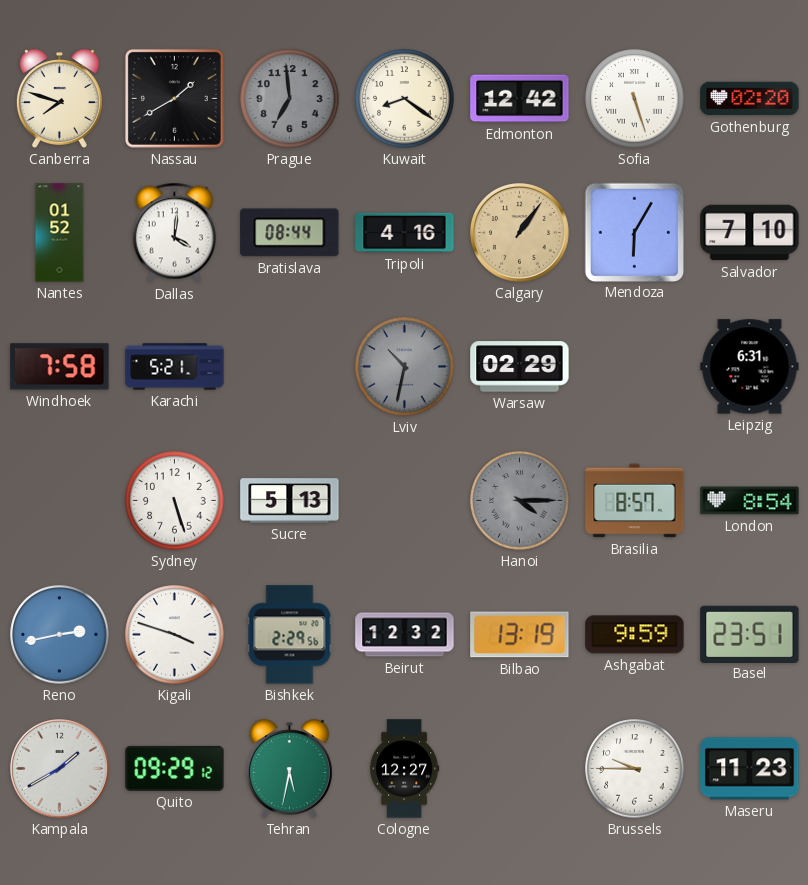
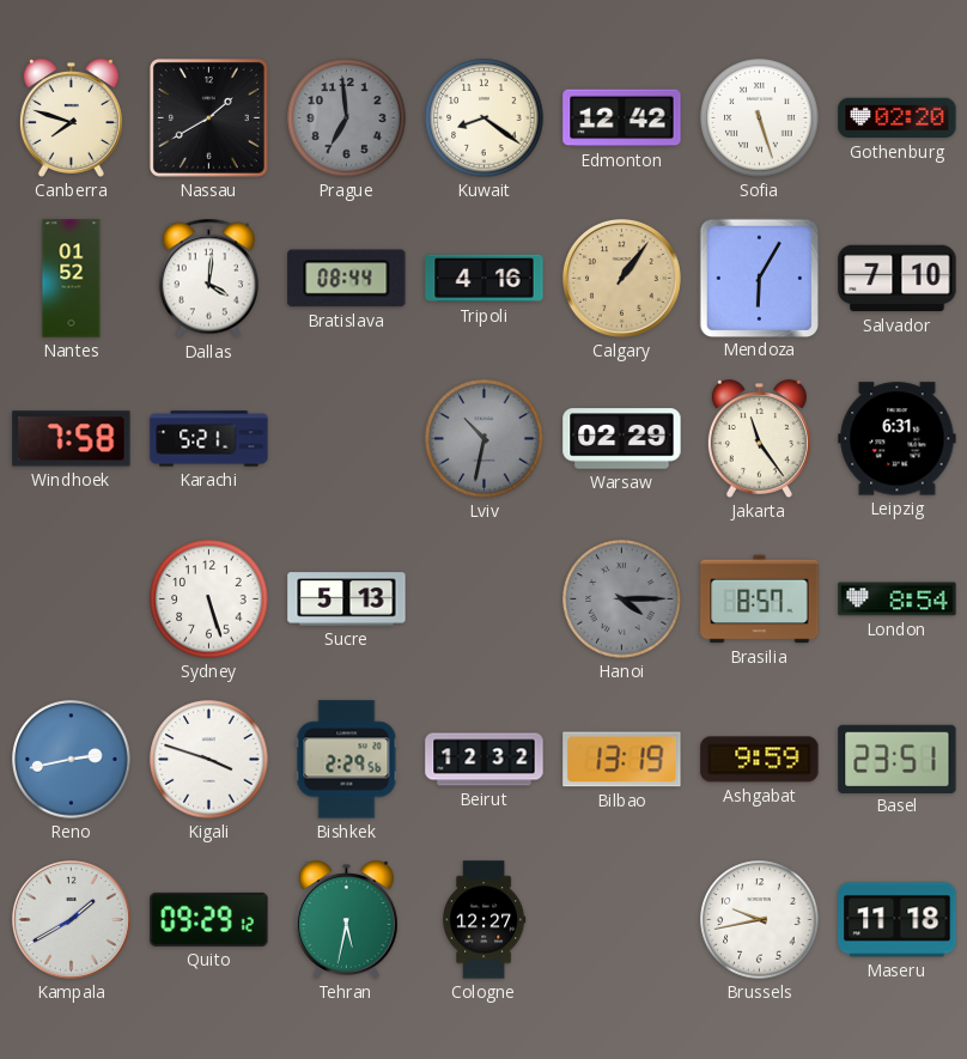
Jakarta: none -> 11:24 (759, 439)
Brussels: 9:45 -> 9:43 (760, 920)
Maseru: 11:23 -> 11:18 (898, 920)
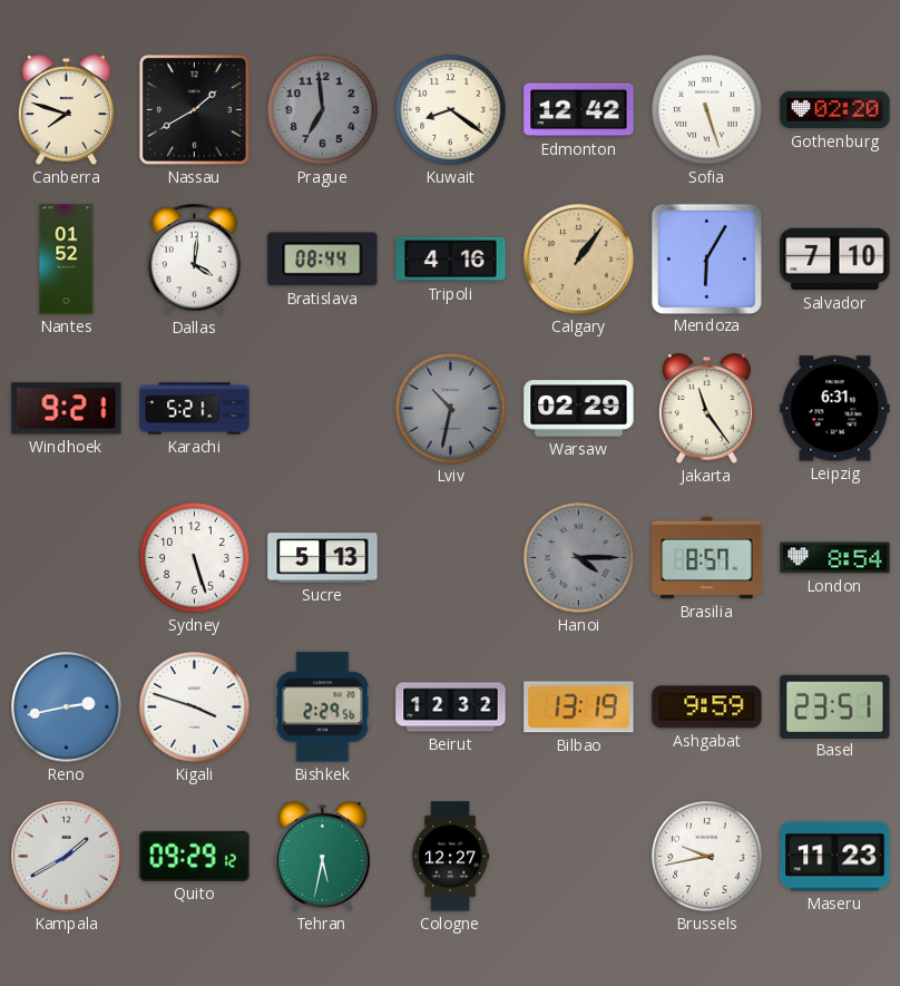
Windhoek: 7:58 -> 9:21 (67, 409)
Maseru: 11:18 -> 11:23 (835, 857)
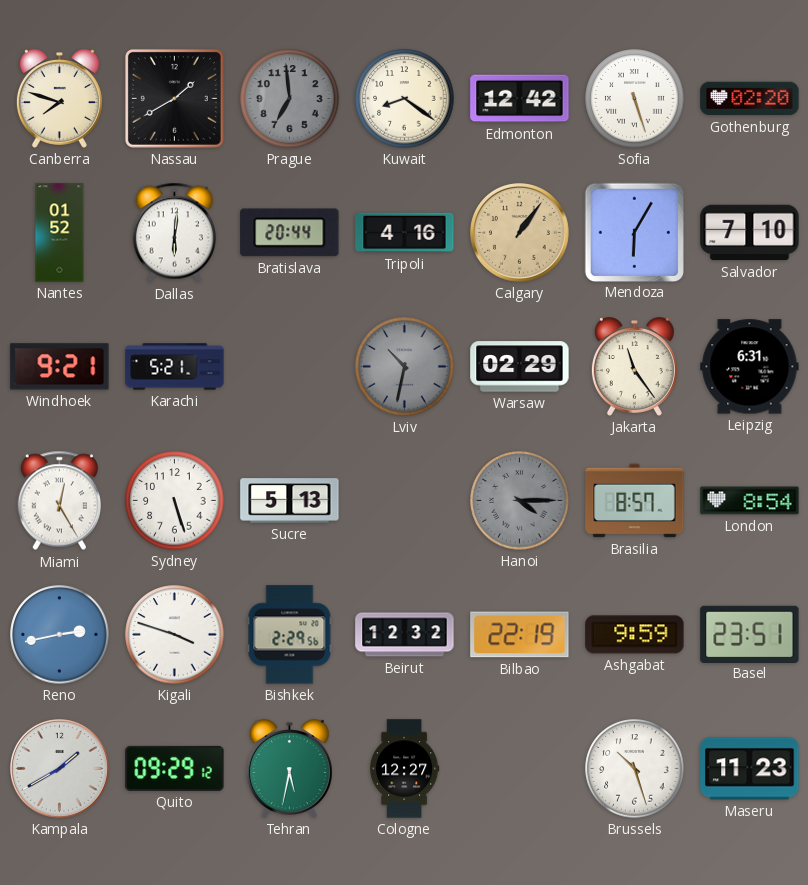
Dallas: 4:01 -> 6:01 (174, 233)
Bratislava: 08:44 -> 20:44 (290, 233)
Miami: none -> 12:25 (59, 501)
Bilbao: 13:19 -> 22:19 (520, 635)
Brussels: 9:43 -> 10:27 (635, 769)
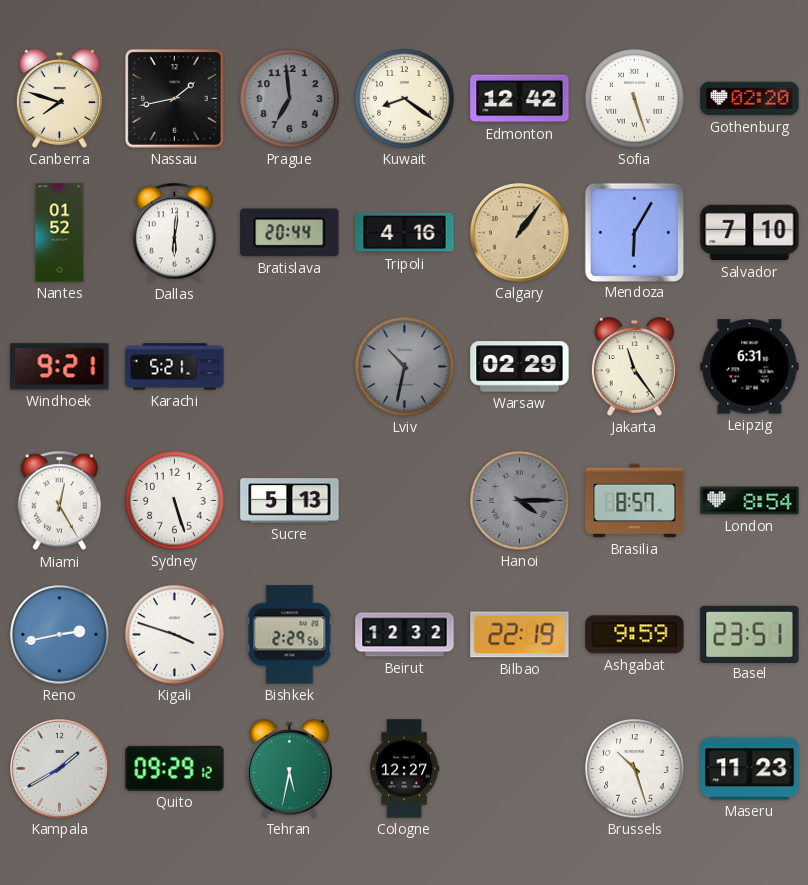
Nassau: 1:40 -> 1:43 (174, 98)
